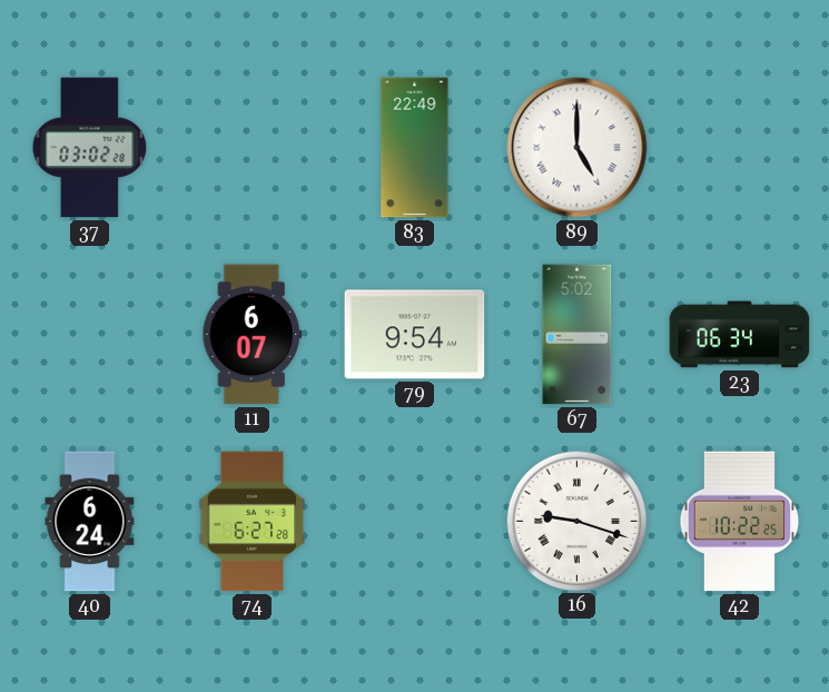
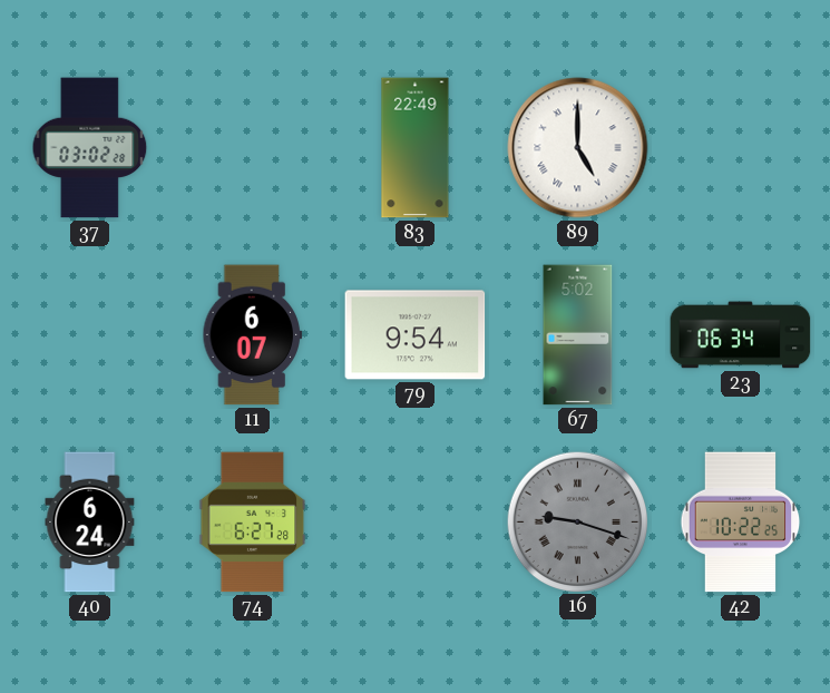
16 dial: white -> grey (577, 521)
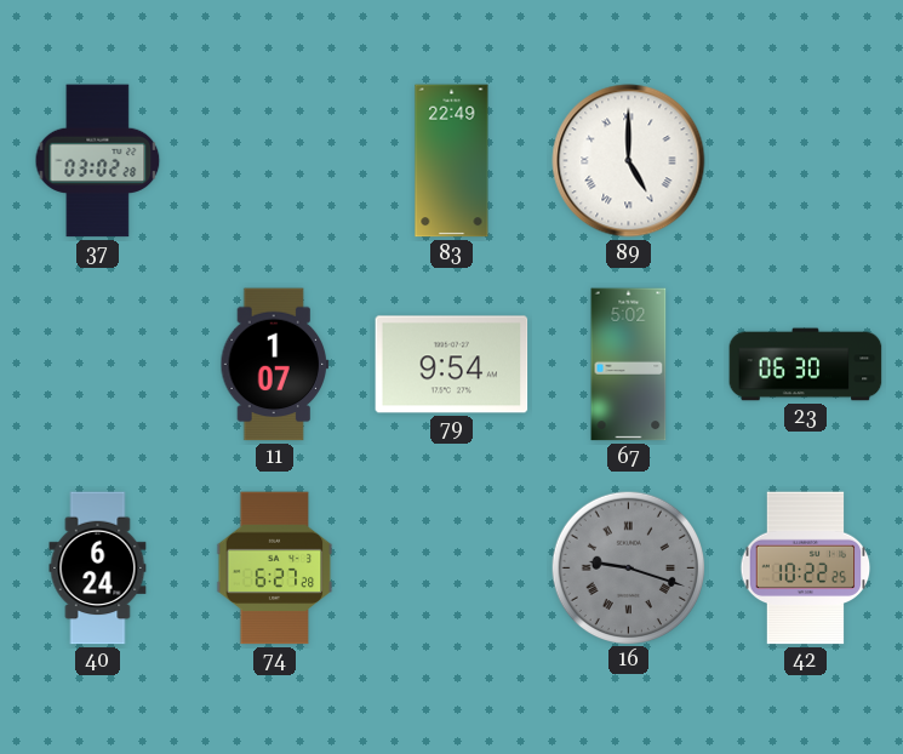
11: 6:07 -> 1:07 (275, 365)
23: 06:34 -> 06:30 (806, 365)
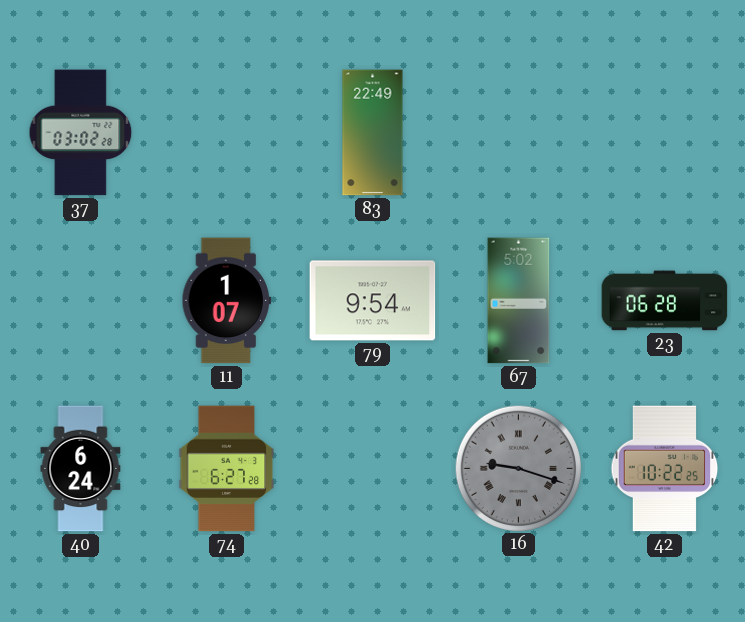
89: 5:00 -> none (629, 161)
23: 06:30 -> 06:28 (665, 301)
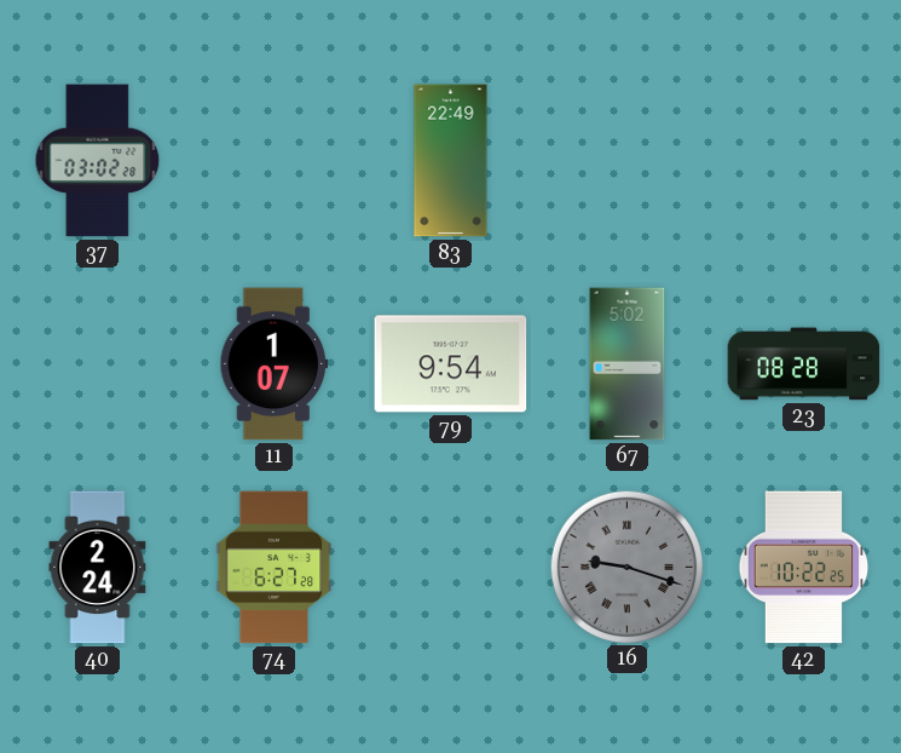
23: 06:28 -> 08:28 (804, 364)
40: 6:24 -> 2:24 (98, 568)
